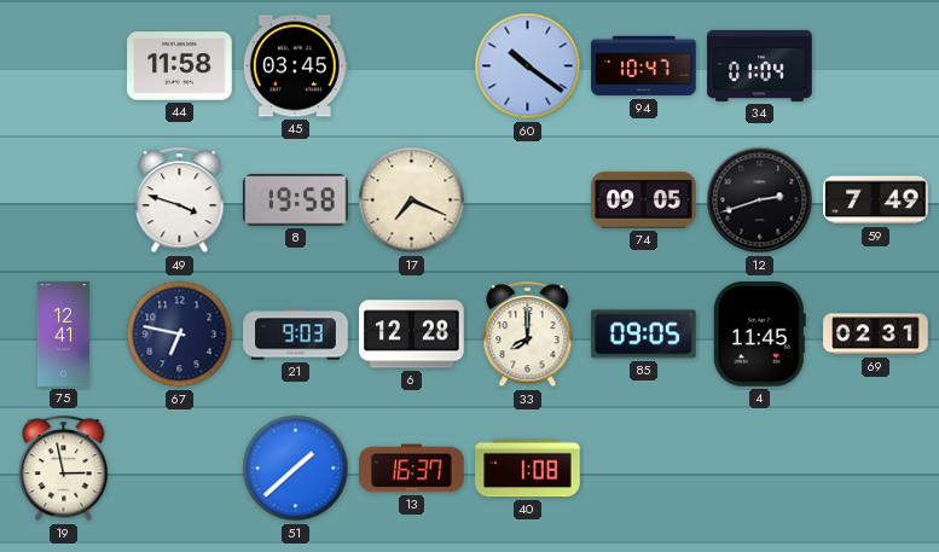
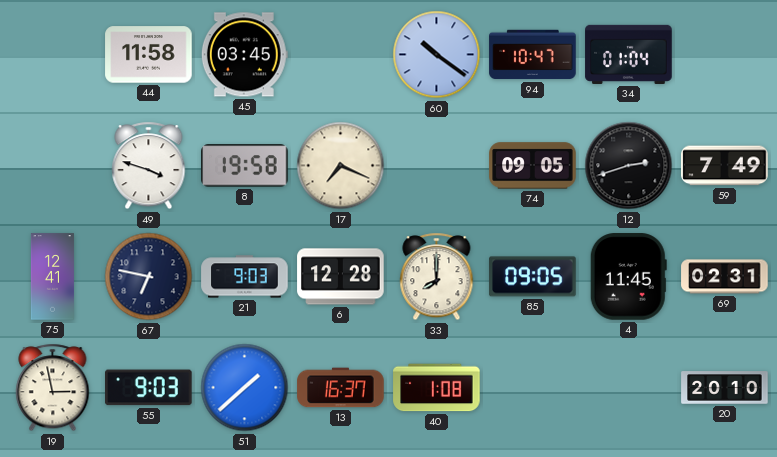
55: none -> 9:03 (149, 388)
20: none -> 20:10 (725, 388)
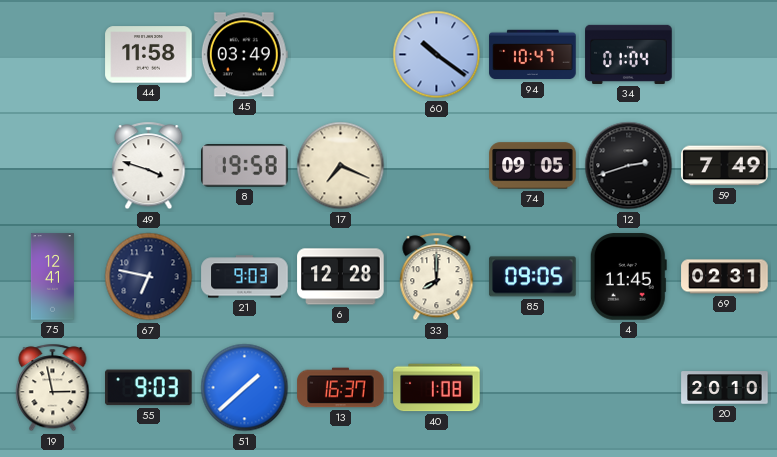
45: 03:45 -> 03:49 (244, 55)
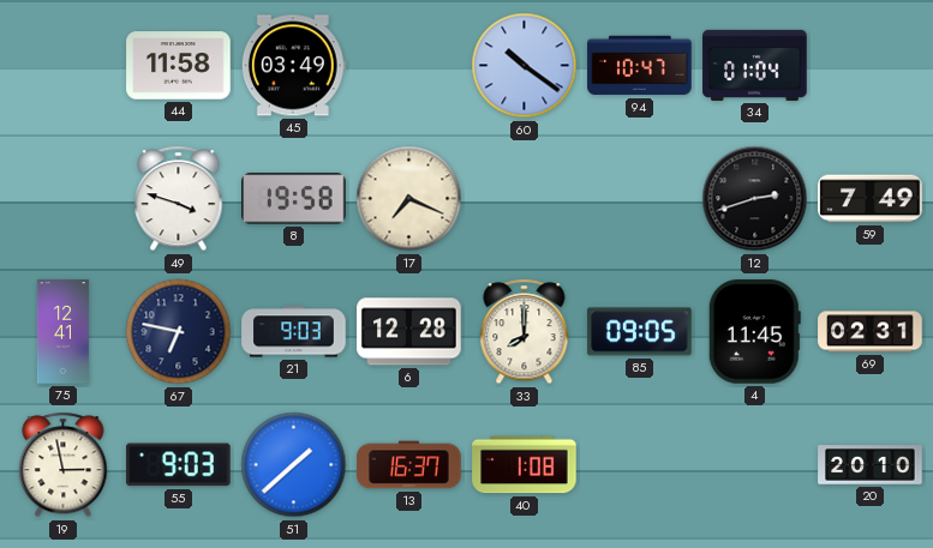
74: 09:05 -> none (533, 166)
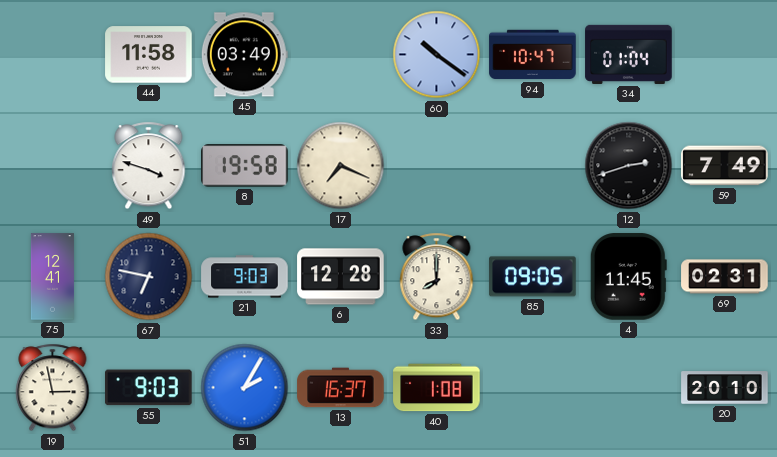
51: 1:38 -> 2:05 (245, 388)
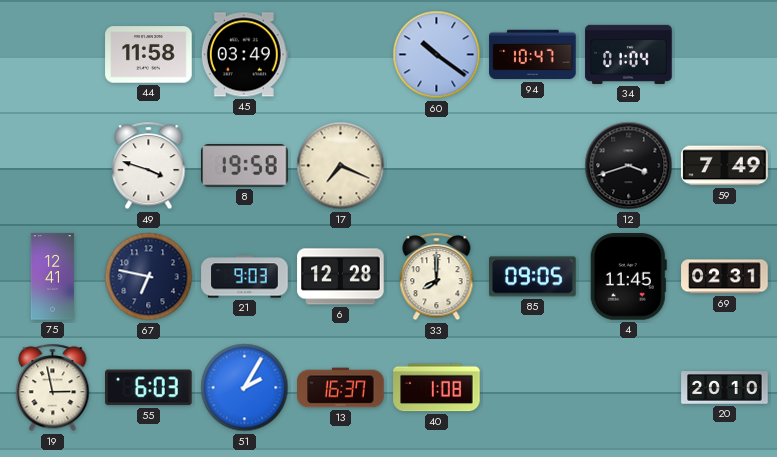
12: 2:42 -> 3:42 (629, 166)
55: 9:03 -> 6:03 (149, 388)
